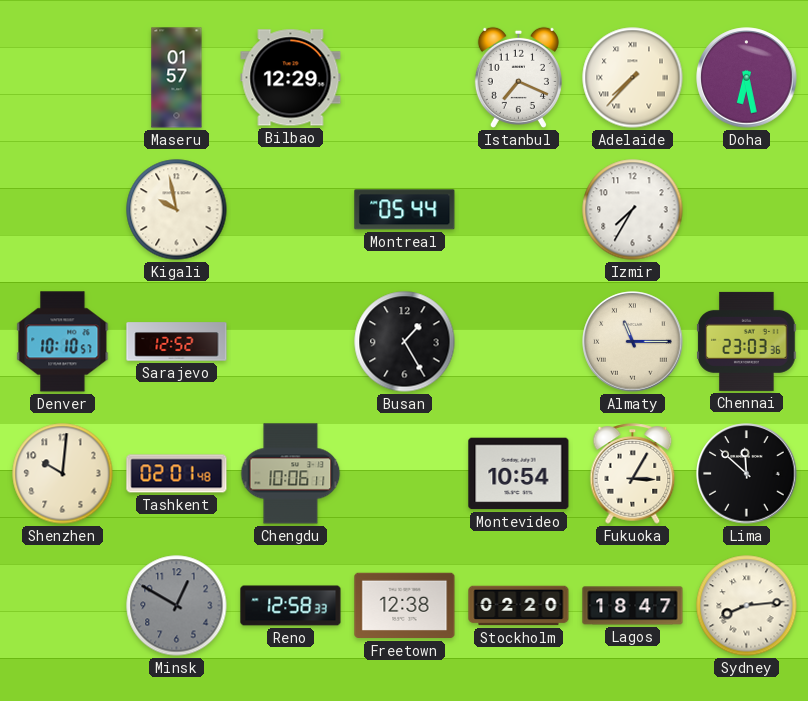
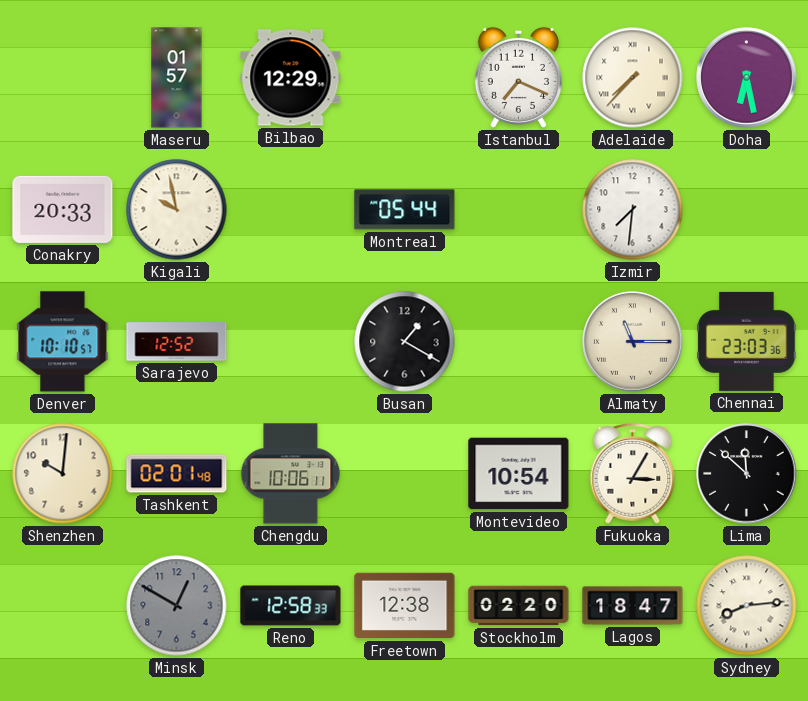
Conakry: none -> 20:33 (63, 209)
Izmir: 7:35 -> 7:31 (633, 210)
Busan: 1:25 -> 1:20 (405, 342)
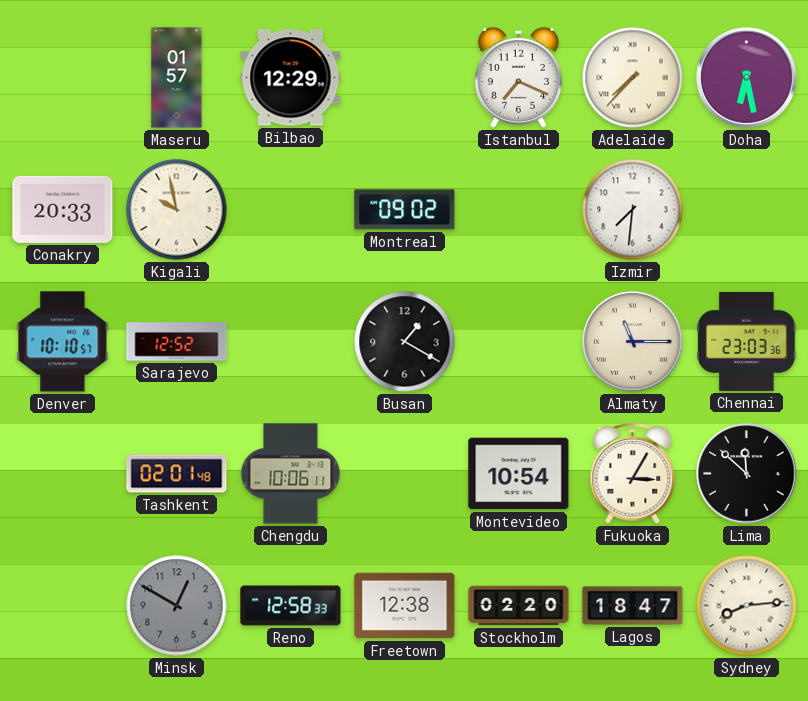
Montreal: 05:44 -> 09:02 (405, 210)
Shenzhen: 10:01 -> none (63, 474)
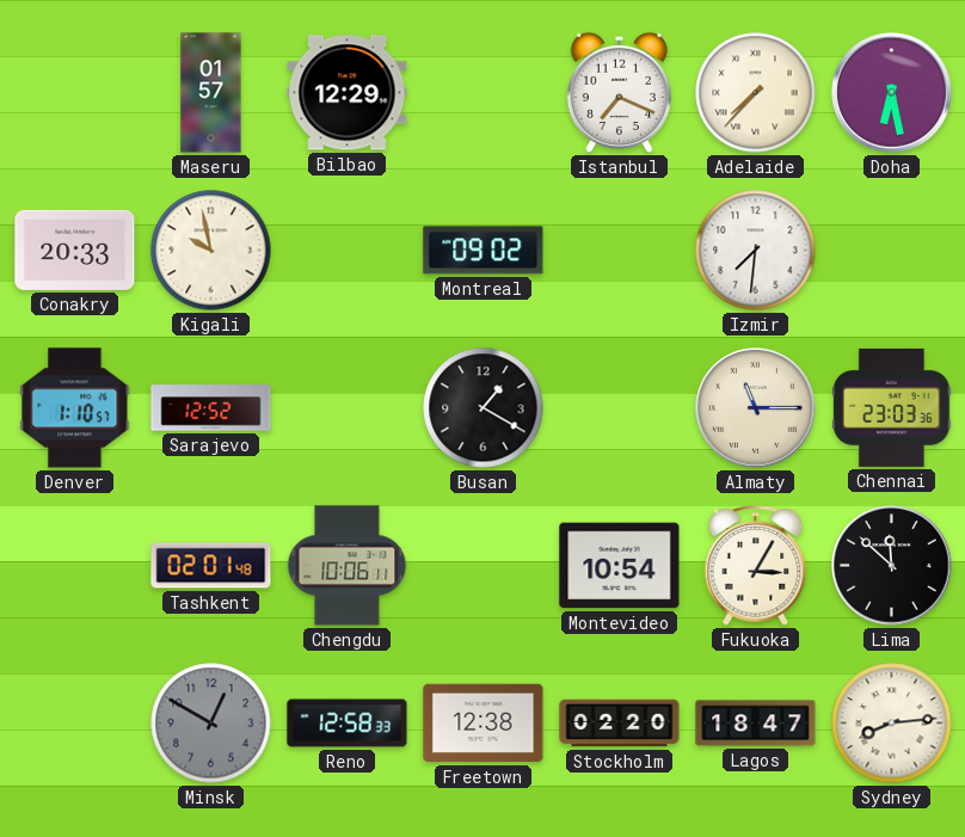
Denver: 10:10 -> 1:10 (75, 408)
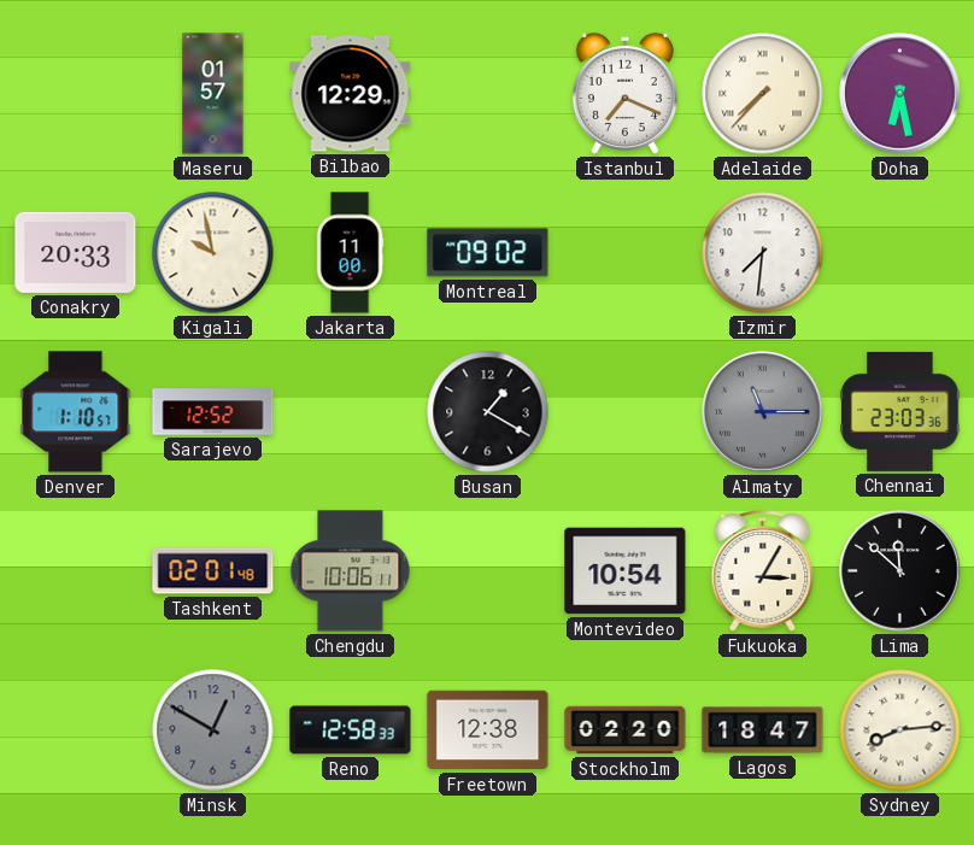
Jakarta: none -> 11:00 (350, 253)
Almaty dial: cream -> grey (763, 412)
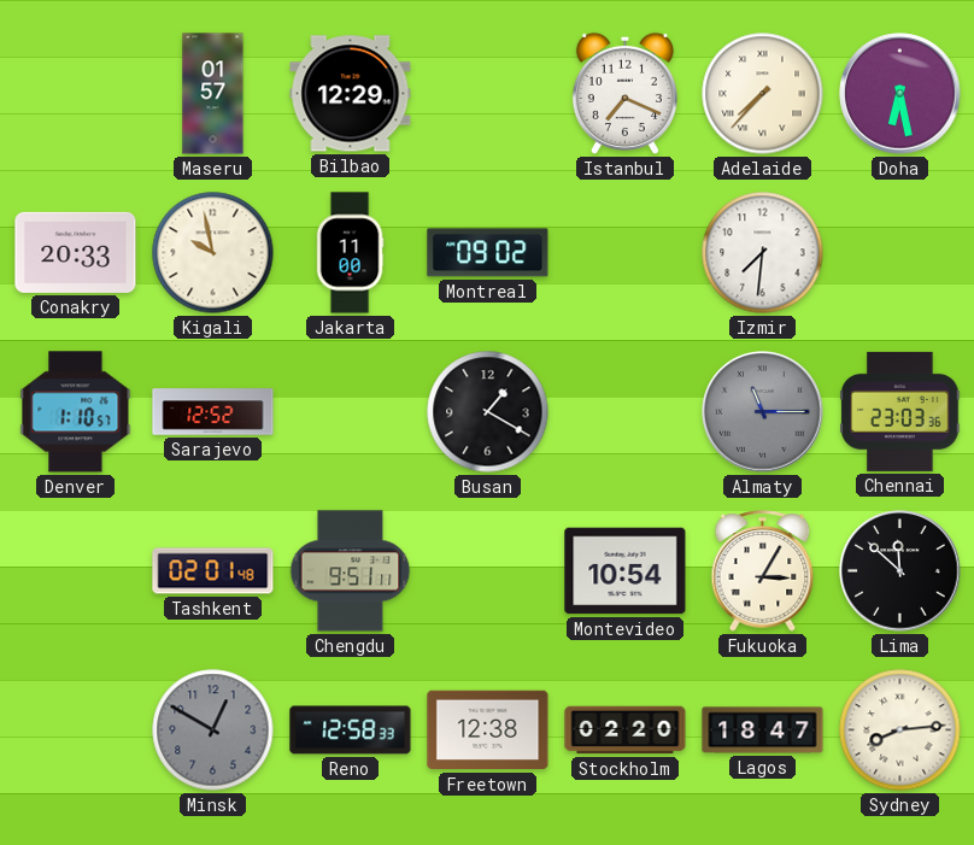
Chengdu: 10:06 -> 9:51 (351, 571)
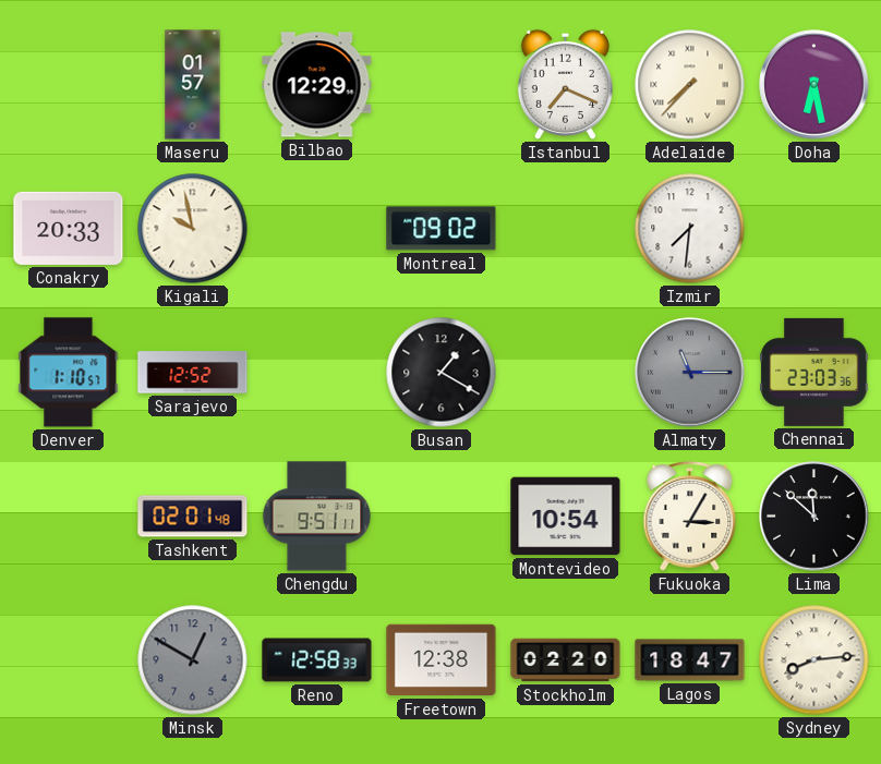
Jakarta: 11:00 -> none (350, 253)
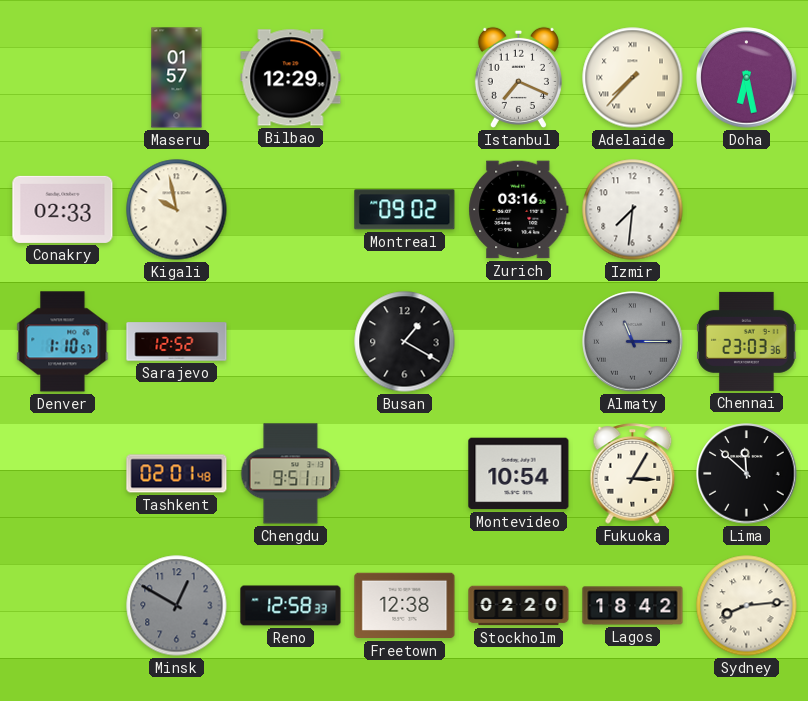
Conakry: 20:33 -> 02:33 (63, 209)
Zurich: none -> 03:16 (519, 210)
Lagos: 18:47 -> 18:42 (633, 606)
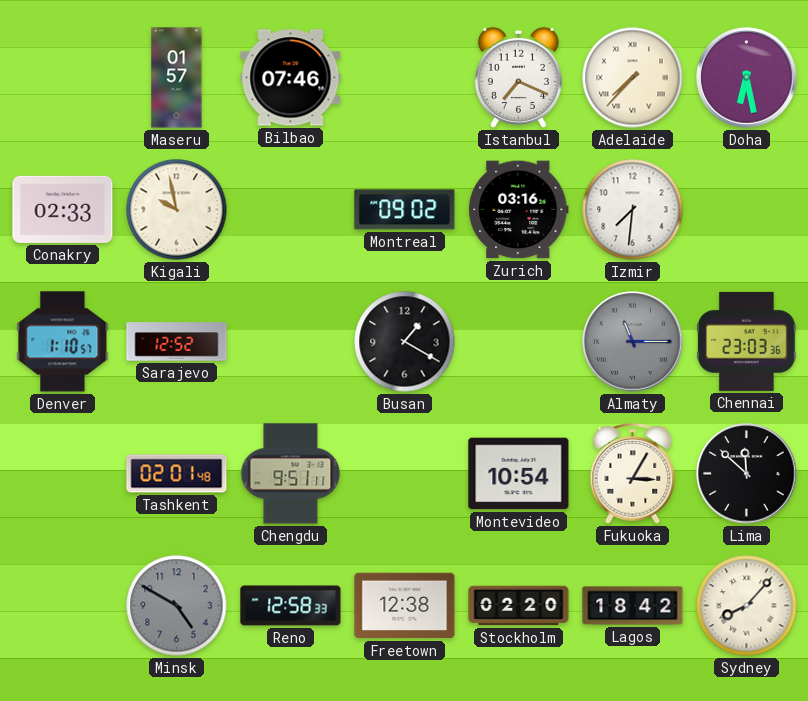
Bilbao: 12:29 -> 07:46 (291, 78)
Minsk: 12:50 -> 4:50 (177, 606)
Sydney: 8:14 -> 8:07 (747, 606)
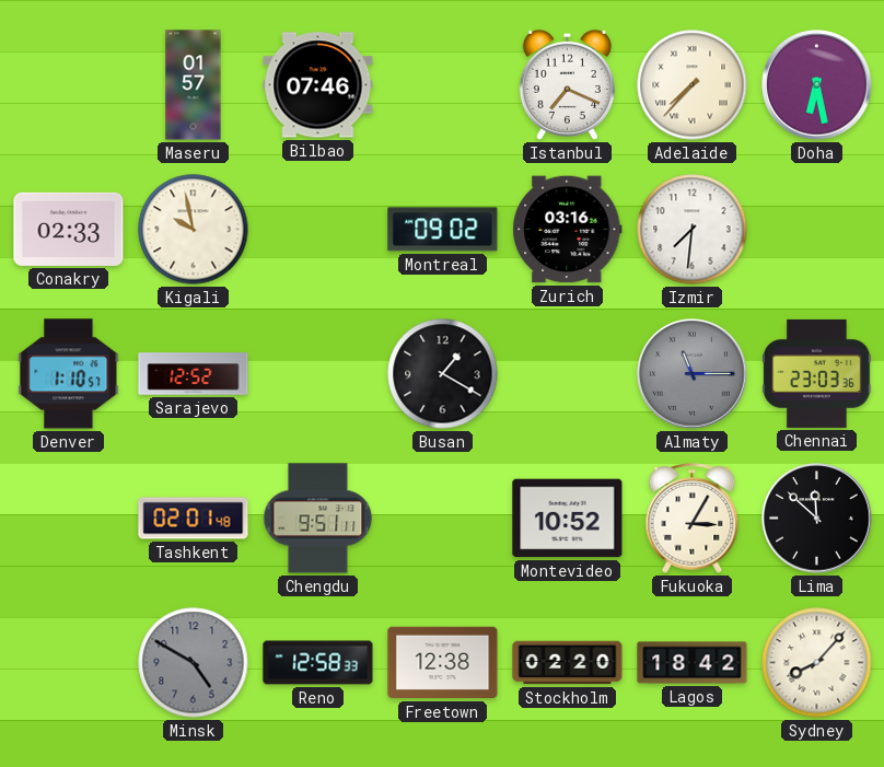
Montevideo: 10:54 -> 10:52 (568, 519)
